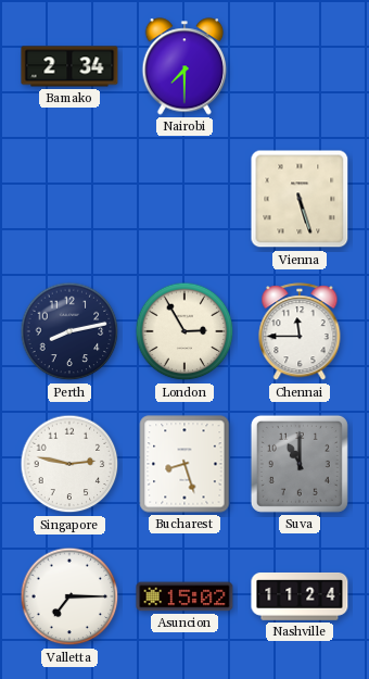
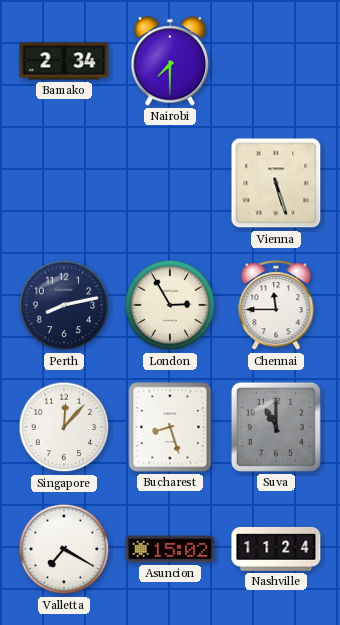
Singapore: 2:47 -> 12:07 (64, 427)
Valletta: 7:15 -> 7:20 (64, 549)
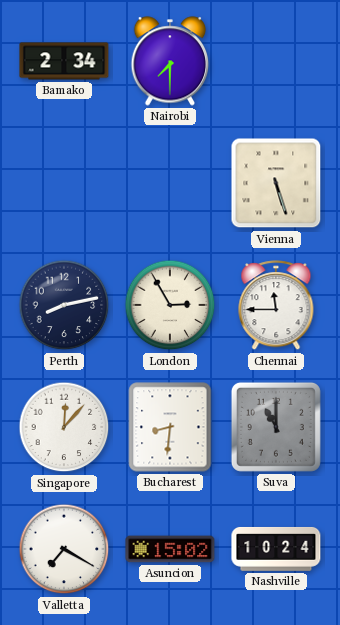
Bucharest: 8:27 -> 8:31 (170, 427)
Nashville: 11:24 -> 10:24 (276, 549)
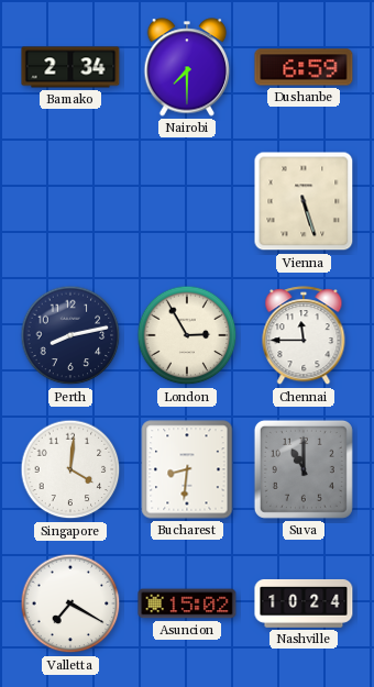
Dushanbe: none -> 6:59 (304, 67)
Singapore: 12:07 -> 4:01 (70, 469)
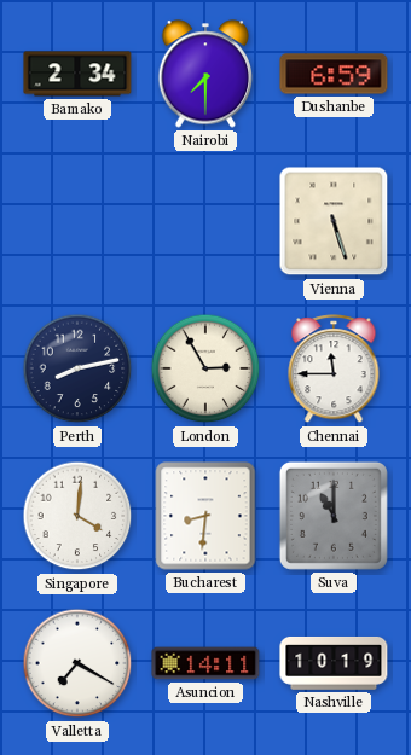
Asuncion: 15:02 -> 14:11 (205, 663)
Nashville: 10:24 -> 10:19 (334, 663)
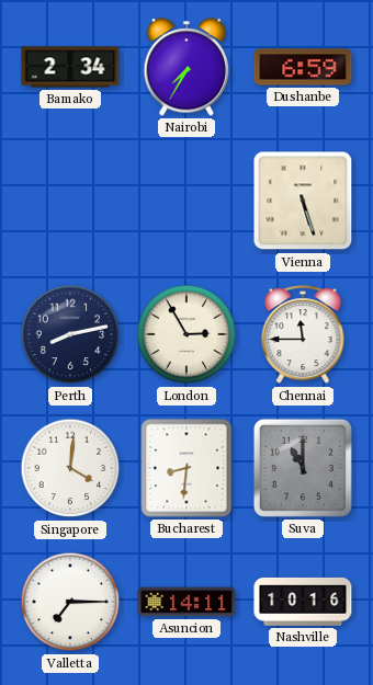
Nairobi: 7:30 -> 7:35 (187, 67)
Valletta: 7:20 -> 7:15 (70, 602)
Nashville: 10:19 -> 10:16 (303, 602)
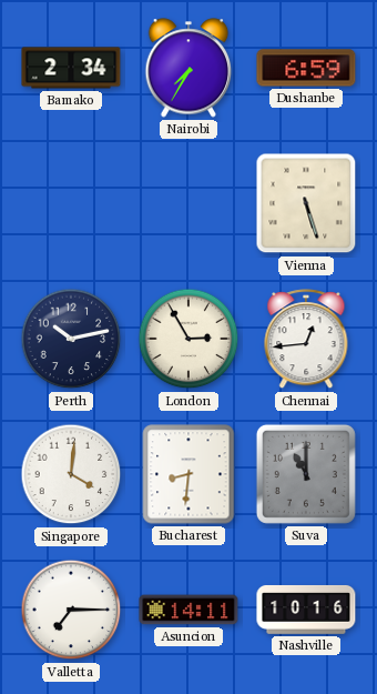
Perth: 8:13 -> 10:13 (71, 339)
Chennai: 11:45 -> 12:44 (306, 340)
